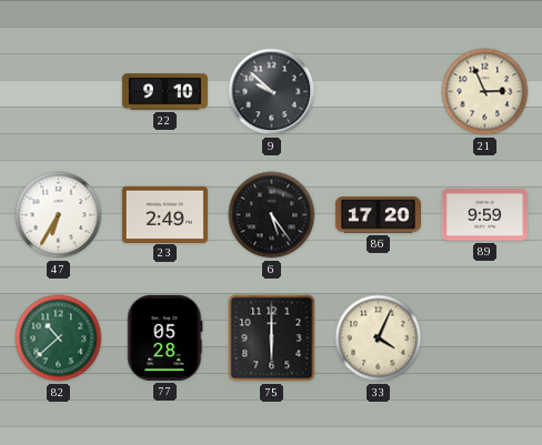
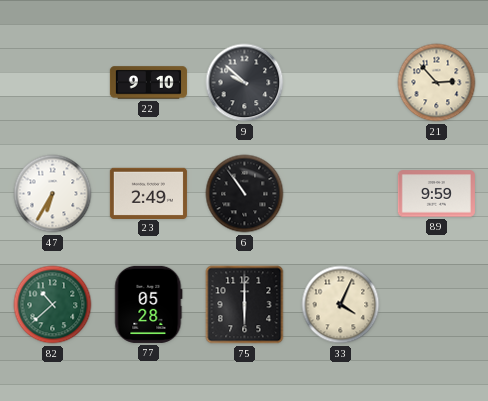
21: 2:56 -> 2:53 (437, 83)
6: 5:24 -> 10:54 (245, 194)
86: 17:20 -> none (378, 215)
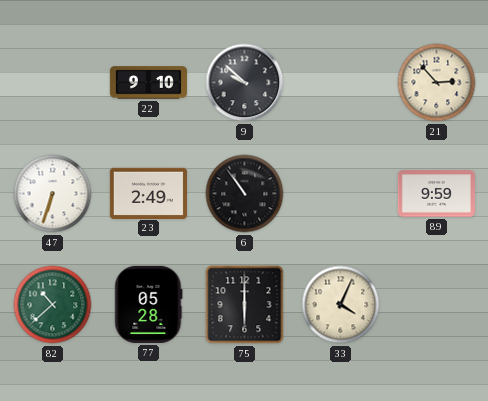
47: 6:35 -> 6:33 (53, 194)
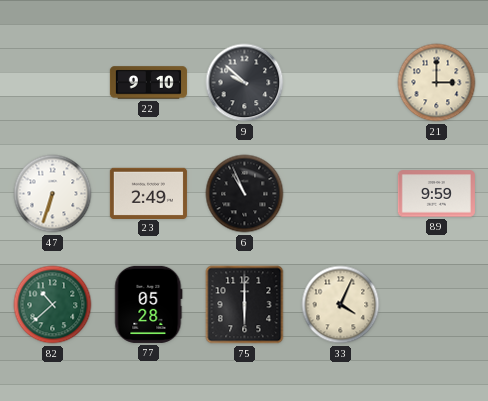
21: 2:53 -> 3:00 (437, 83)
6: 10:54 -> 10:56 (245, 194)
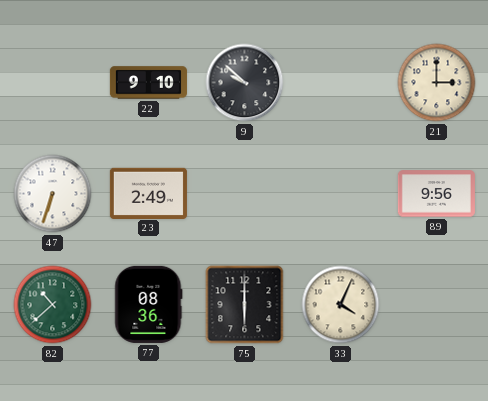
6: 10:56 -> none (245, 194)
89: 9:59 -> 9:56 (436, 194)
77: 05:28 -> 08:36 (149, 304)
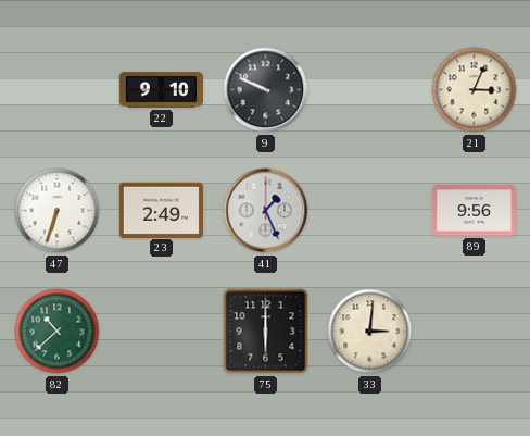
9: 9:52 -> 9:49 (266, 90)
21: 3:00 -> 3:04 (475, 90)
41: none -> 1:26 (266, 211)
77: 08:36 -> none (149, 304)
33: 4:04 -> 3:01 (370, 332)
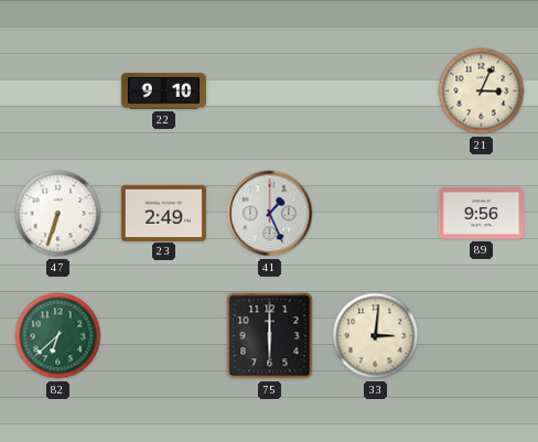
9: 9:49 -> none (266, 90)
82: 10:38 -> 6:38 (58, 336)
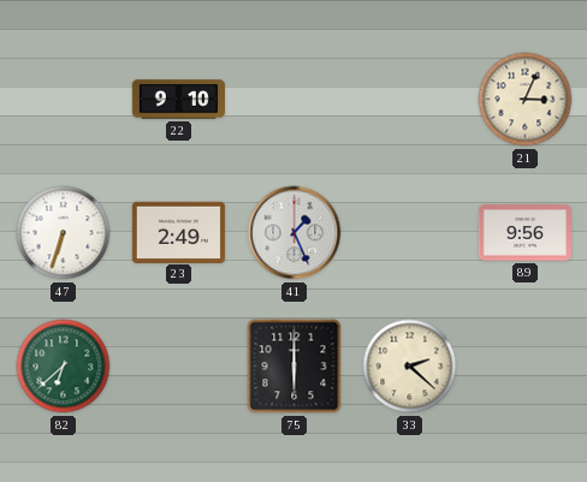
33: 3:01 -> 2:22 (410, 367)
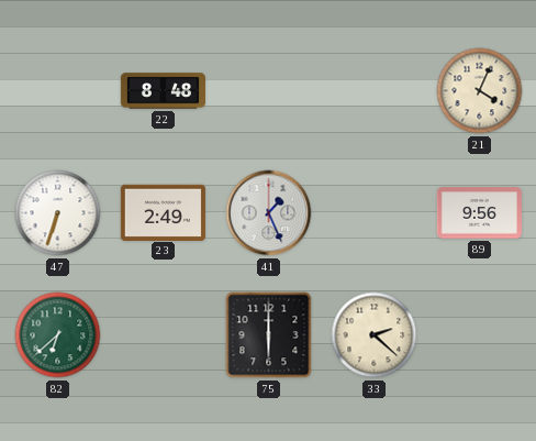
22: 9:10 -> 8:48 (163, 91)
21: 3:04 -> 4:04 (480, 91)
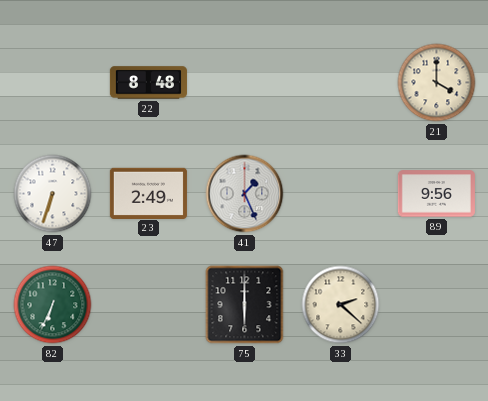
21: 4:04 -> 4:00 (437, 83)
82: 6:38 -> 6:34 (53, 305)
